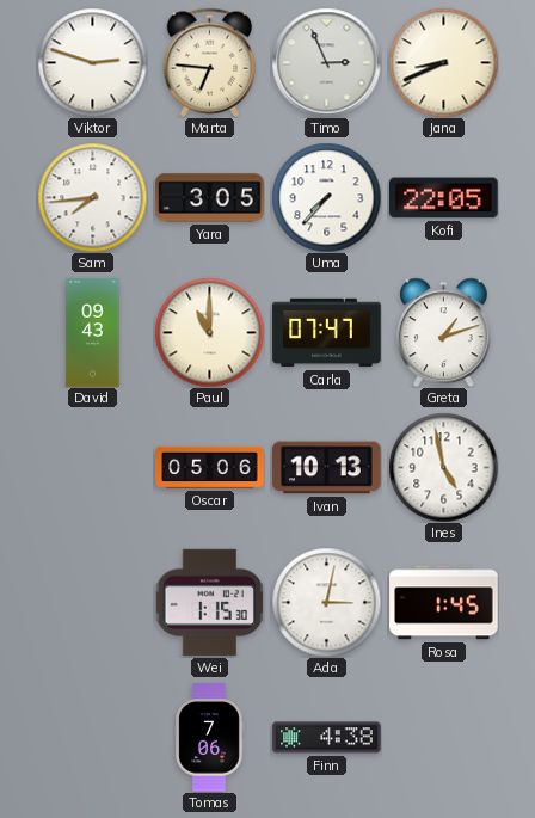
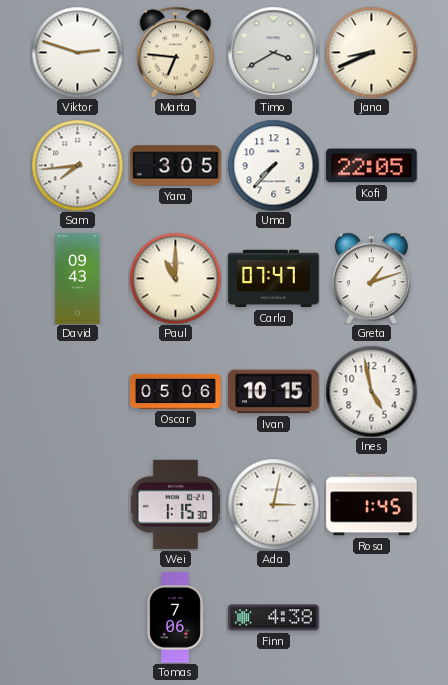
Timo: 2:56 -> 3:40 (273, 52)
Ivan: 10:13 -> 10:15 (274, 392)
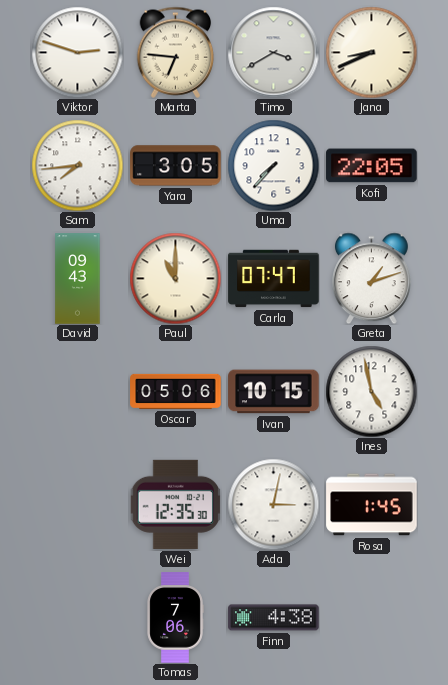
Wei: 1:15 -> 12:35 (175, 504)
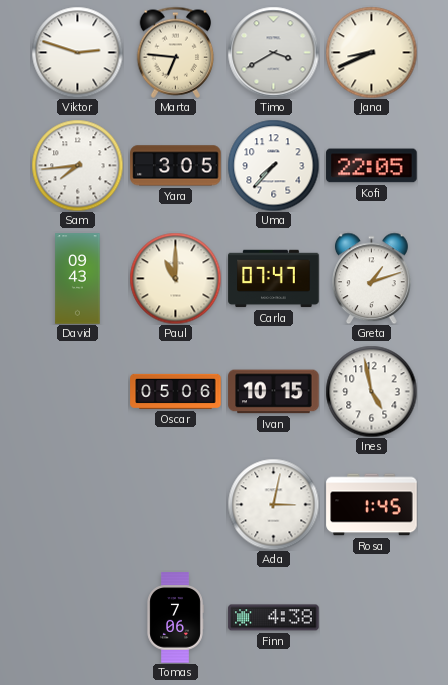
Wei: 12:35 -> none (175, 504)
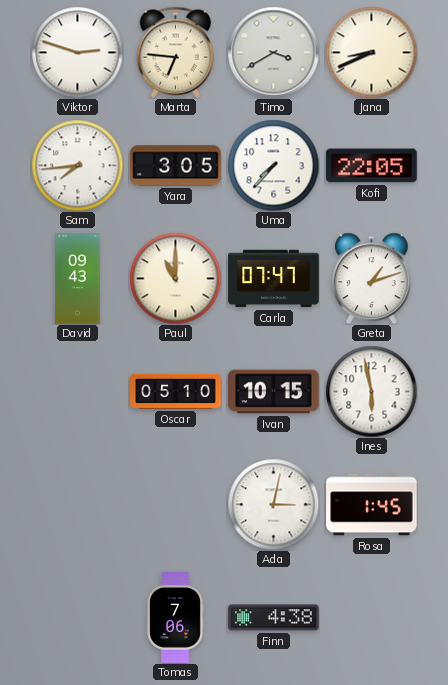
Oscar: 05:06 -> 05:10 (176, 391)
Ines: 4:58 -> 5:58 (371, 391)
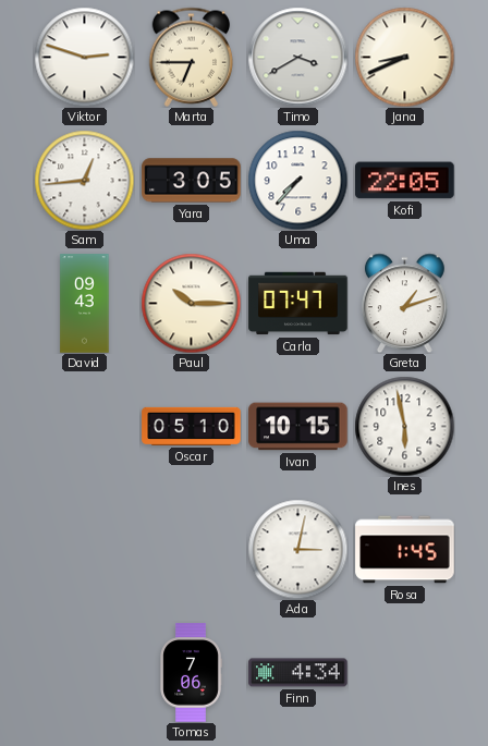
Marta: 6:46 -> 6:45 (192, 57)
Sam: 7:44 -> 12:44 (84, 180)
Paul: 11:00 -> 10:15 (191, 303)
Finn: 4:38 -> 4:34 (298, 673)
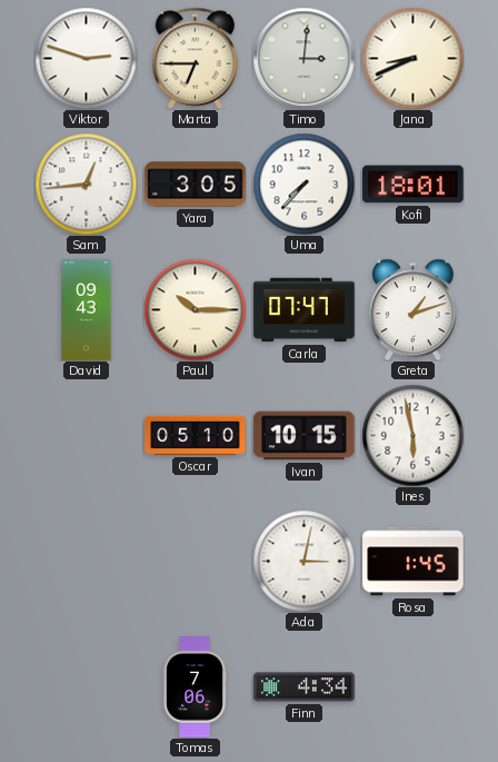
Timo: 3:40 -> 3:01 (303, 58)
Kofi: 22:05 -> 18:01 (414, 185)
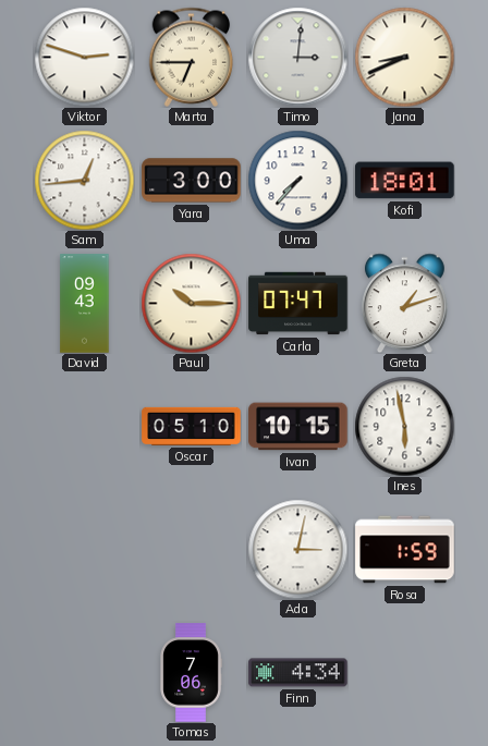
Yara: 3:05 -> 3:00 (192, 181)
Rosa: 1:45 -> 1:59 (405, 550)
